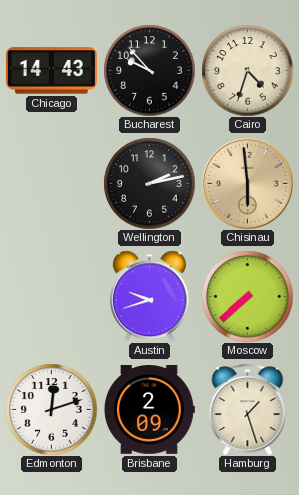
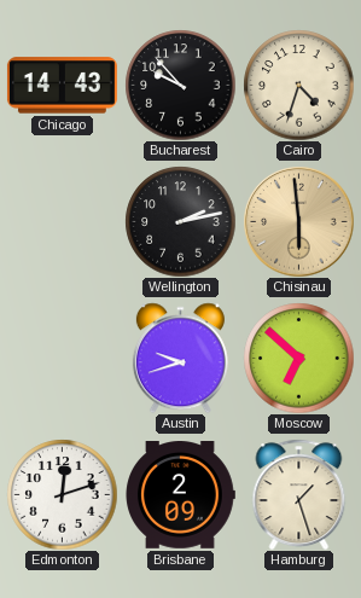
Moscow: 7:38 -> 6:52 (298, 358)
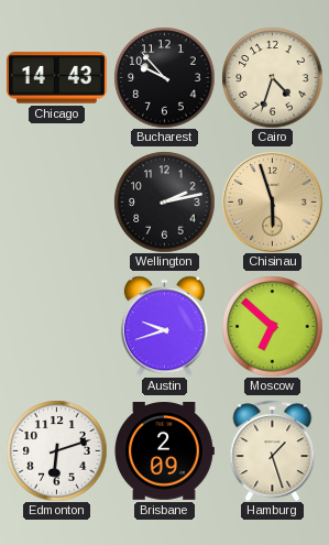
Chisinau: 5:59 -> 5:57 (272, 201)
Edmonton: 12:12 -> 6:12 (56, 450)
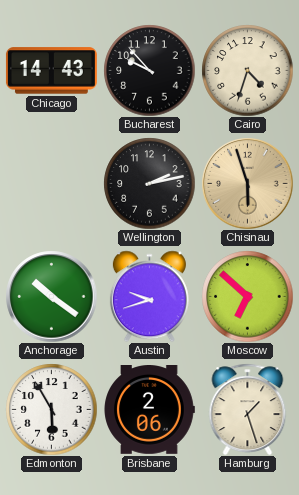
Anchorage: none -> 10:21 (51, 296)
Edmonton: 6:12 -> 5:55 (51, 409)
Brisbane: 2:09 -> 2:06 (149, 410)
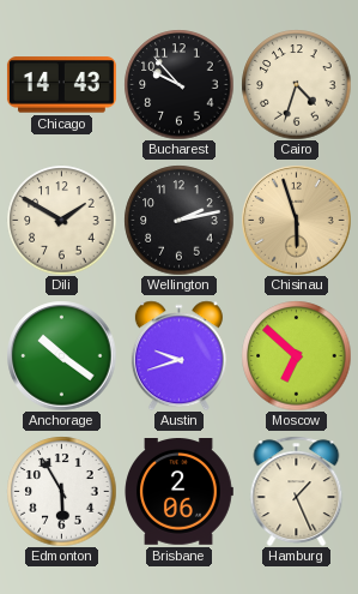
Dili: none -> 1:50 (61, 220)
Hamburg: 1:27 -> 1:26 (297, 491)
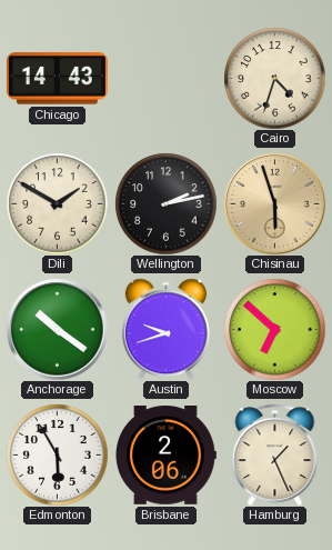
Bucharest: 9:53 -> none (178, 84)
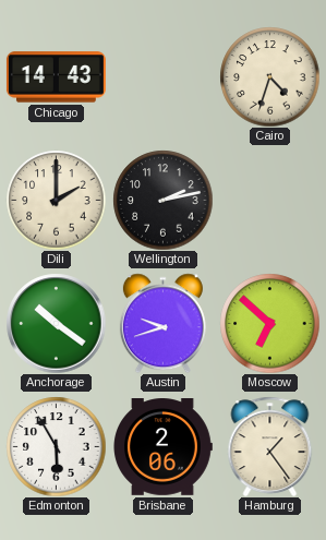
Dili: 1:50 -> 2:00 (56, 200)
Chisinau: 5:57 -> none (274, 203)
Hamburg: 1:26 -> 1:24 (270, 446)
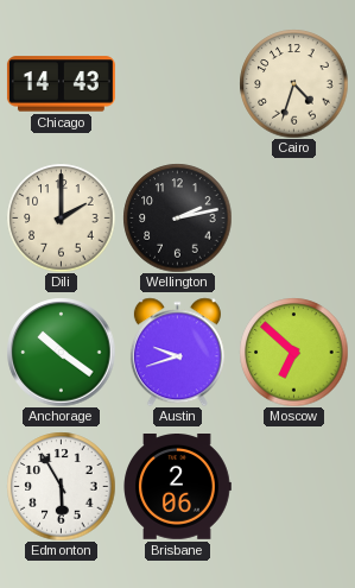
Hamburg: 1:24 -> none (270, 446)
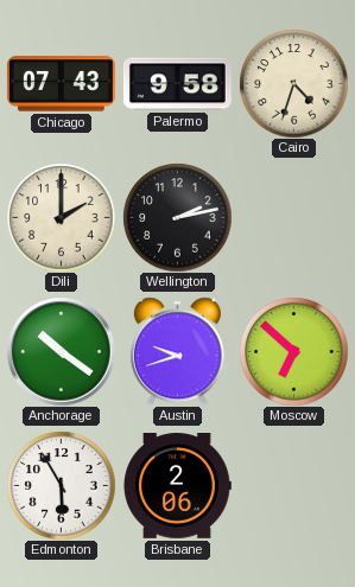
Chicago: 14:43 -> 07:43 (61, 84)
Palermo: none -> 9:58 (177, 84)
